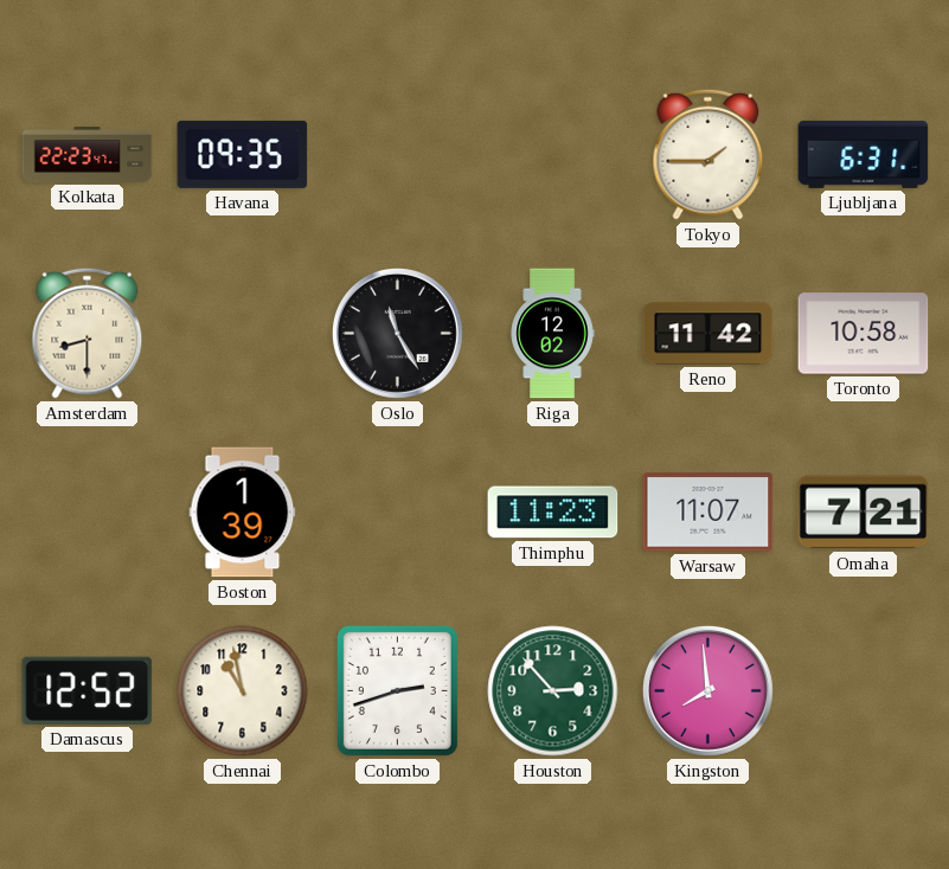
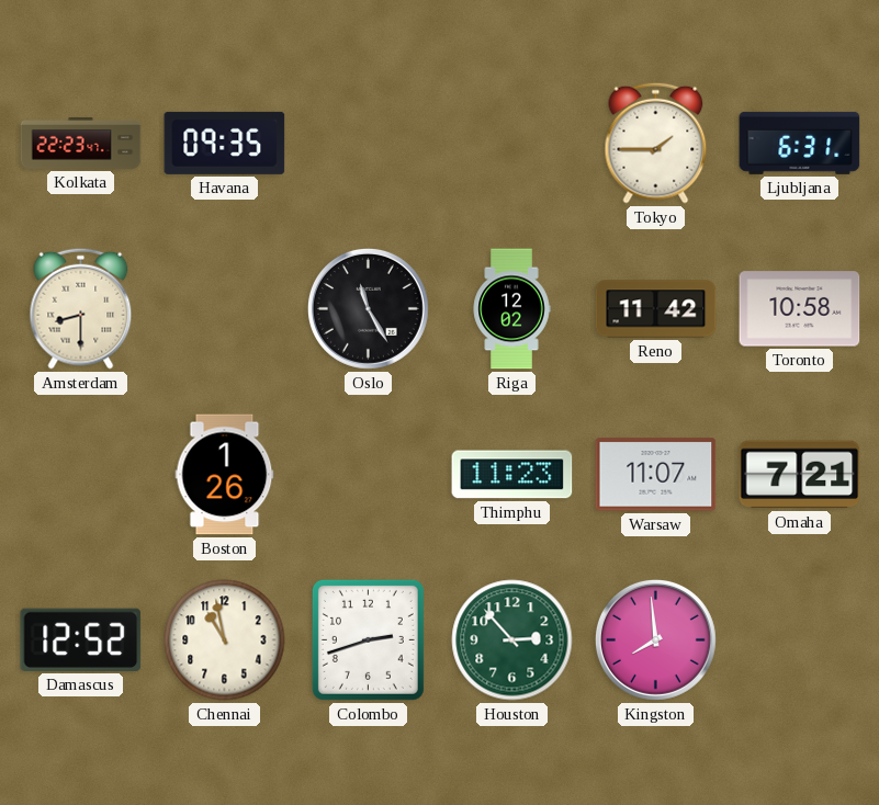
Boston: 1:39 -> 1:26 (225, 475)
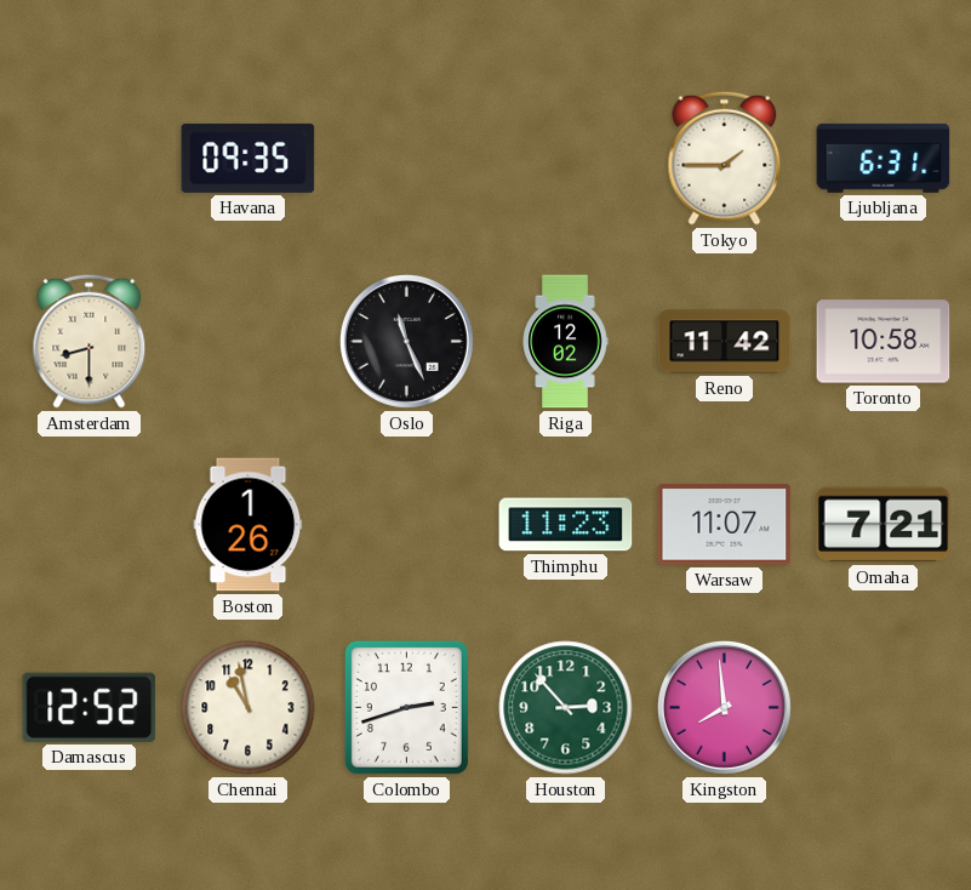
Kolkata: 22:23 -> none (81, 144)
Oslo: 11:25 -> 11:26 (406, 341)
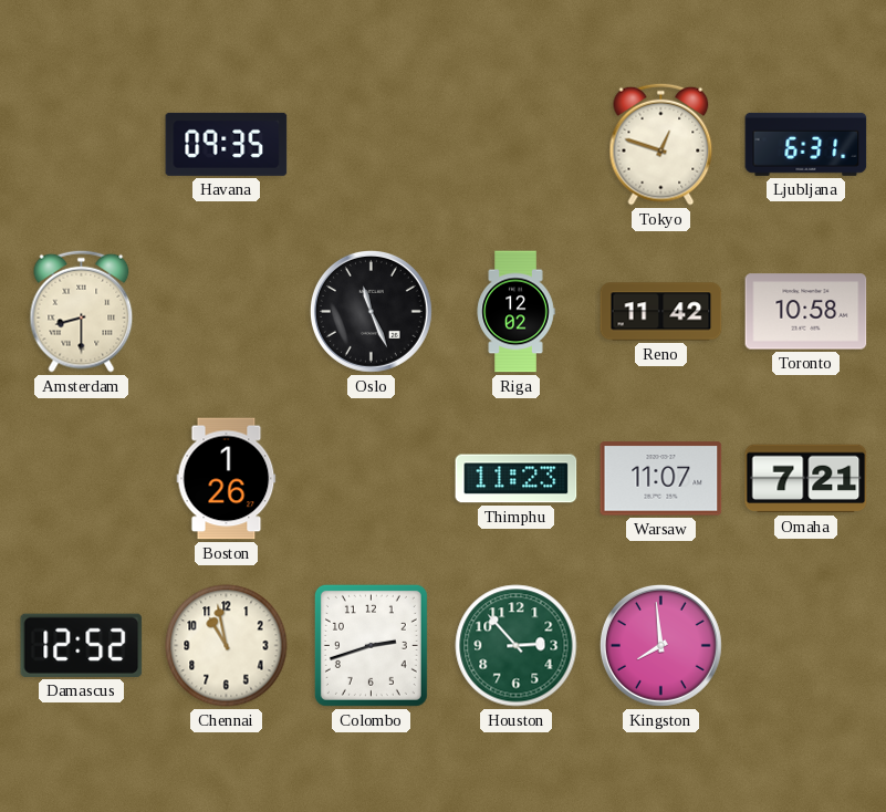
Tokyo: 1:45 -> 12:48 (661, 144)
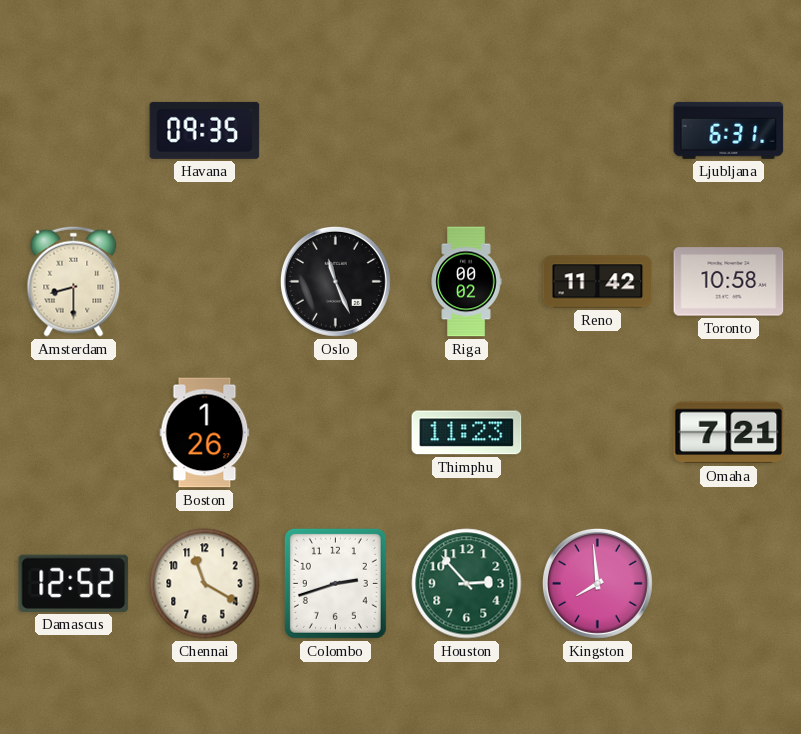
Tokyo: 12:48 -> none (661, 144)
Riga: 12:02 -> 00:02 (466, 282)
Warsaw: 11:07 -> none (661, 479)
Chennai: 10:58 -> 11:20 (205, 584)
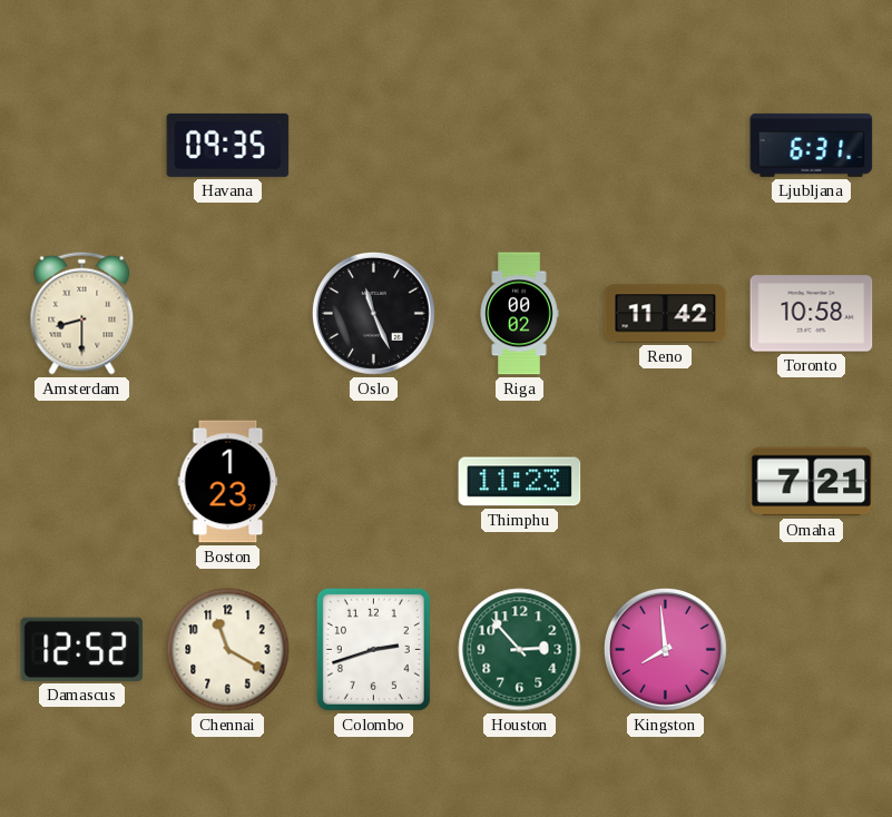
Boston: 1:26 -> 1:23 (228, 482)
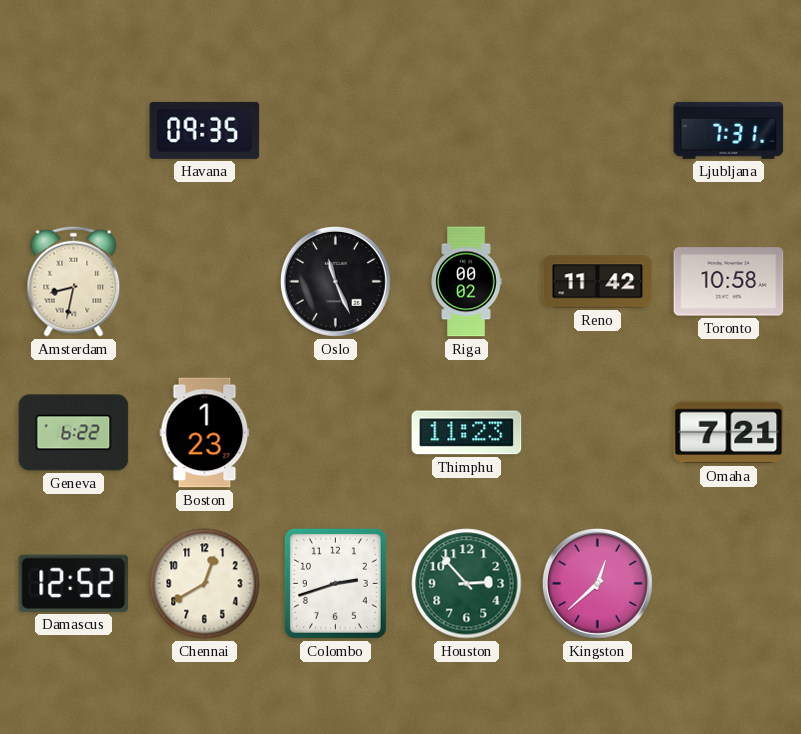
Ljubljana: 6:31 -> 7:31 (729, 130)
Amsterdam: 8:30 -> 8:32 (74, 281)
Geneva: none -> 6:22 (74, 433)
Chennai: 11:20 -> 12:40 (205, 584)
Kingston: 7:59 -> 12:38 (597, 583)
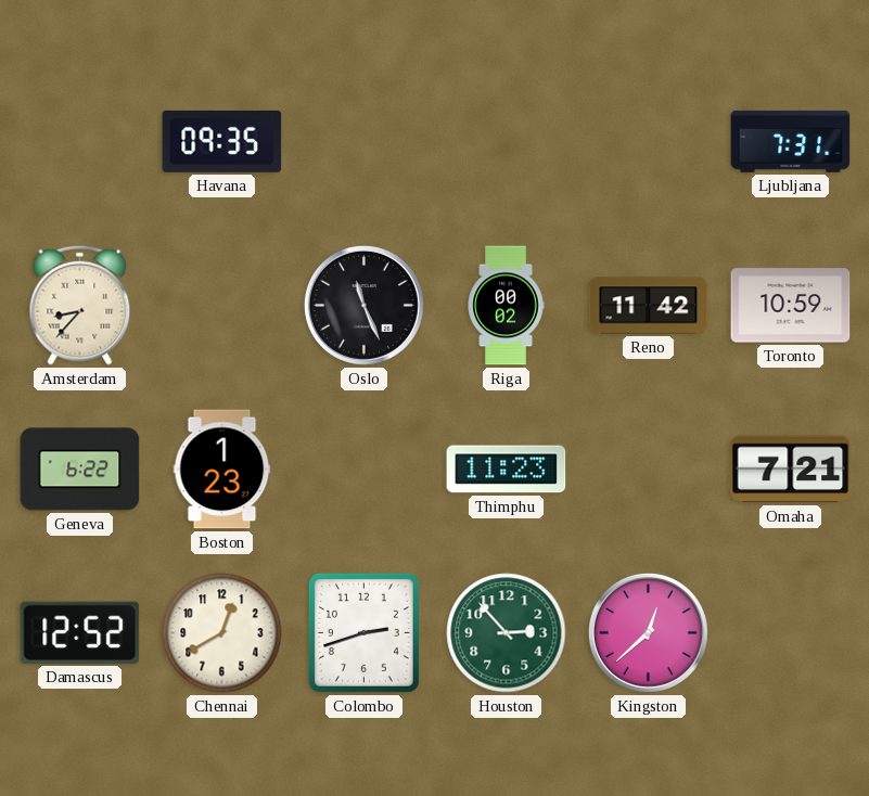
Amsterdam: 8:32 -> 8:37 (80, 305)
Toronto: 10:58 -> 10:59 (791, 306)
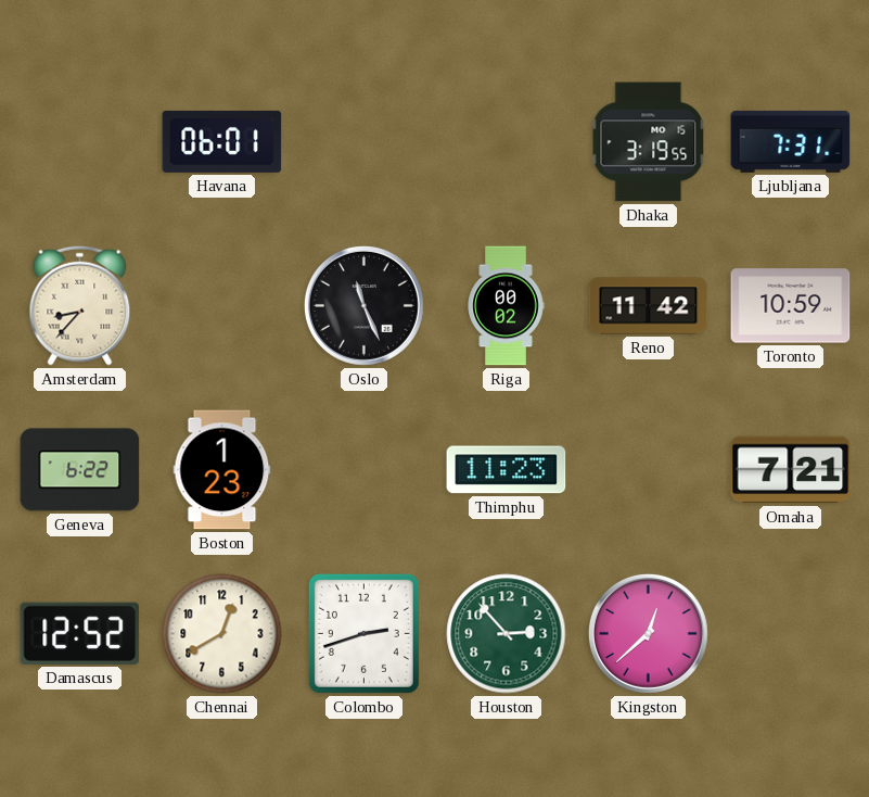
Havana: 09:35 -> 06:01 (222, 141)
Dhaka: none -> 3:19 (649, 142)
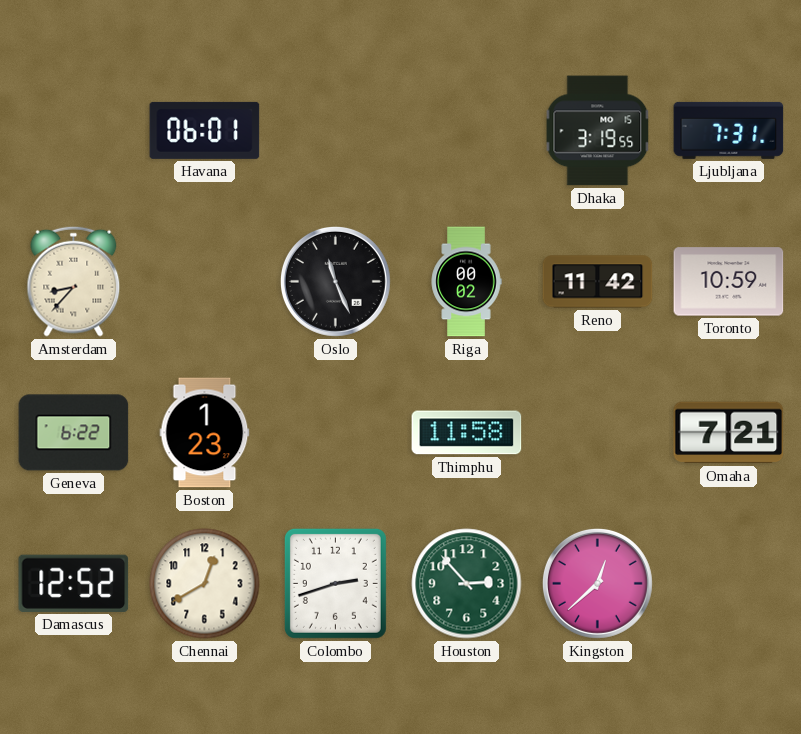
Thimphu: 11:23 -> 11:58 (467, 433)
